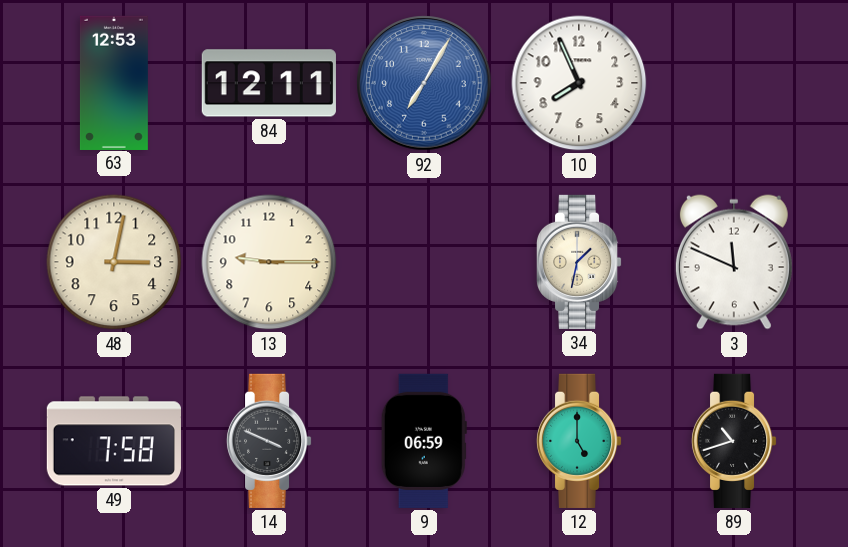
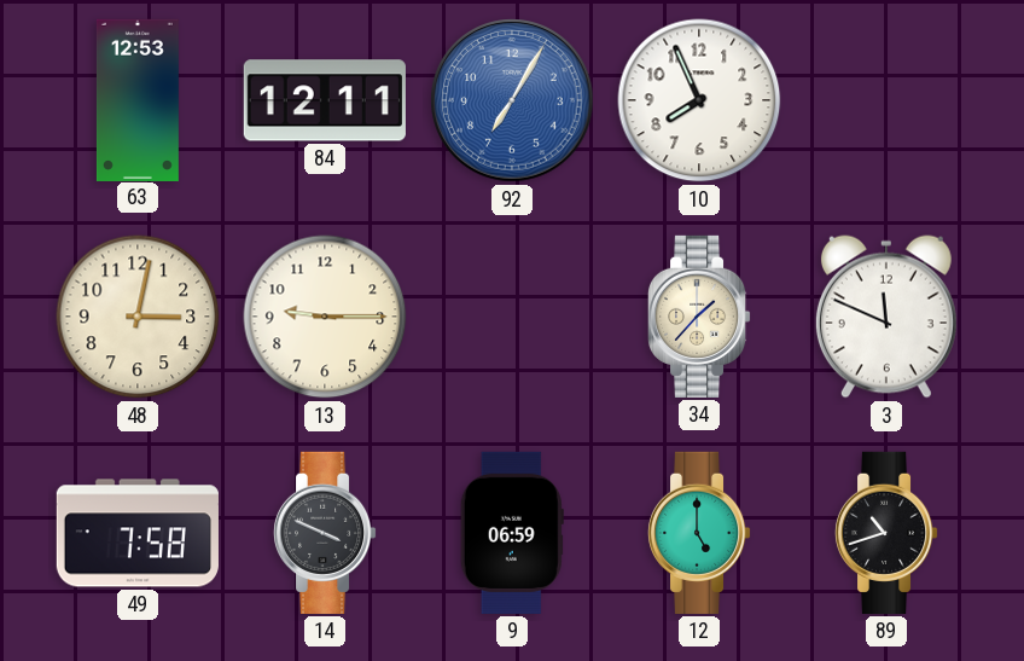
34: 1:32 -> 1:37 (699, 317)
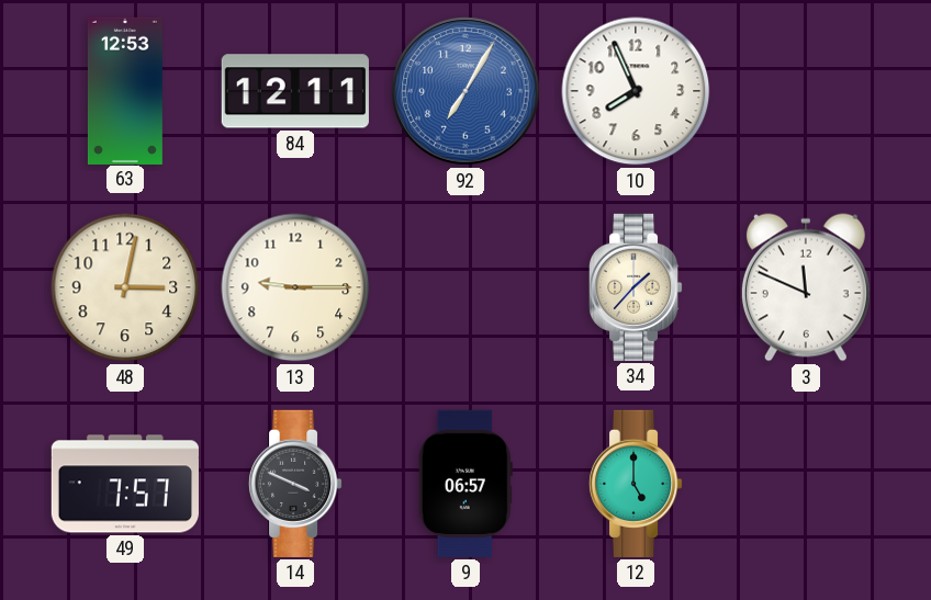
49: 7:58 -> 7:57 (125, 484)
9: 06:59 -> 06:57 (466, 484)
89: 10:42 -> none (886, 533)
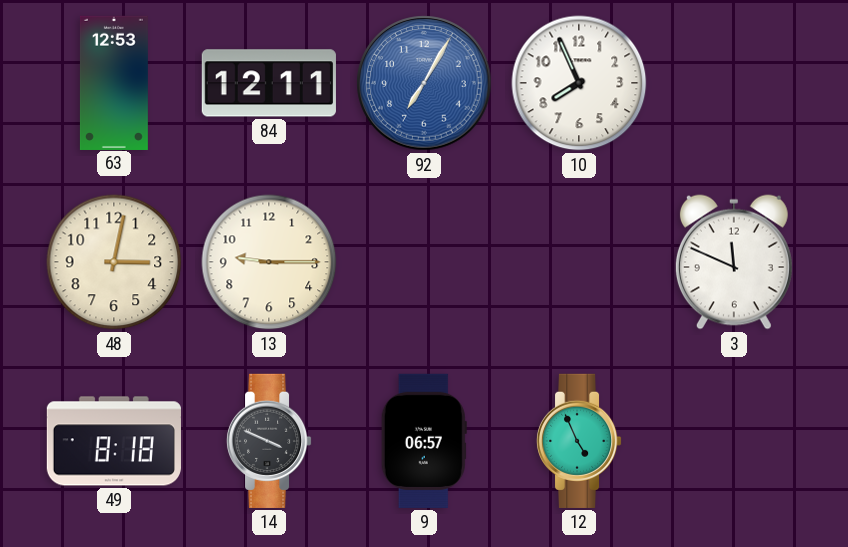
34: 1:37 -> none (636, 287)
49: 7:57 -> 8:18 (114, 441)
12: 5:00 -> 4:56 (579, 441)
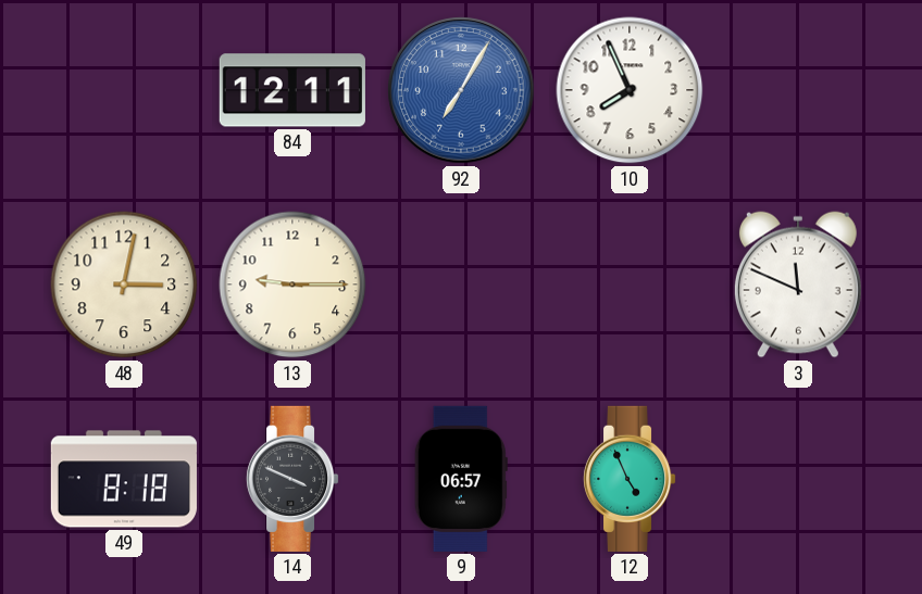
63: 12:53 -> none (114, 82)
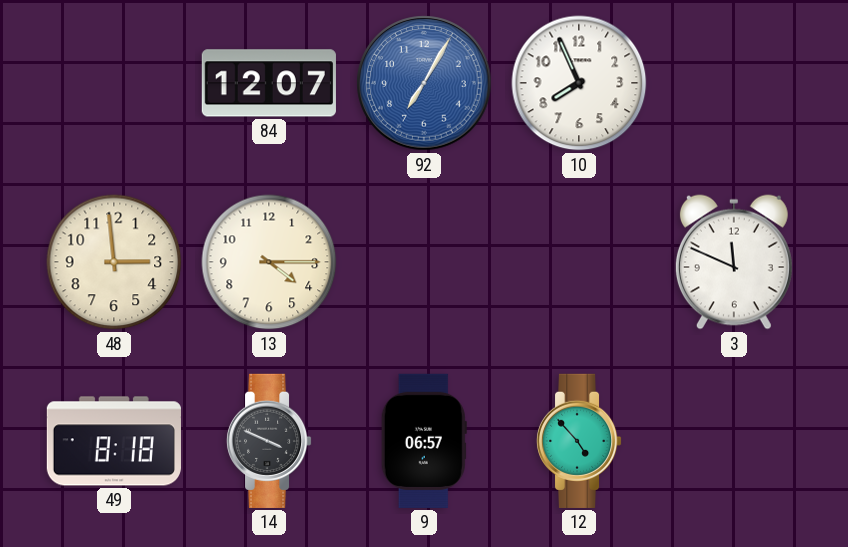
84: 12:11 -> 12:07 (269, 83)
48: 3:02 -> 2:59 (114, 262)
13: 9:15 -> 4:15 (269, 262)
12: 4:56 -> 4:53 (579, 441)
